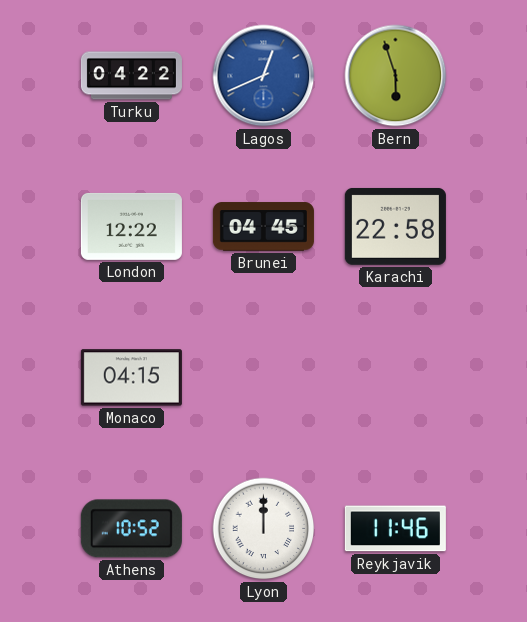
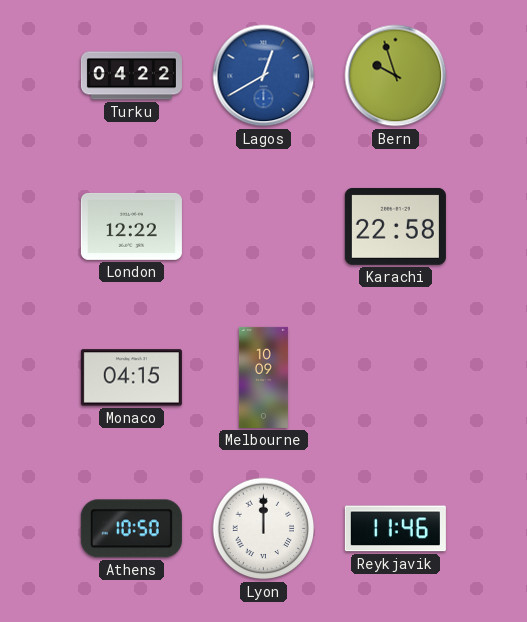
Lagos: 12:41 -> 12:40 (264, 76)
Bern: 5:57 -> 9:57 (396, 76)
Brunei: 04:45 -> none (263, 227)
Melbourne: none -> 10:09 (263, 377)
Athens: 10:52 -> 10:50 (131, 529)
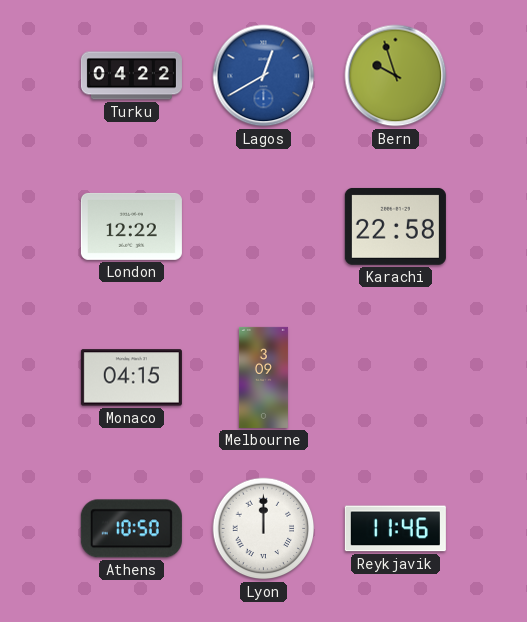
Melbourne: 10:09 -> 3:09 (263, 377)
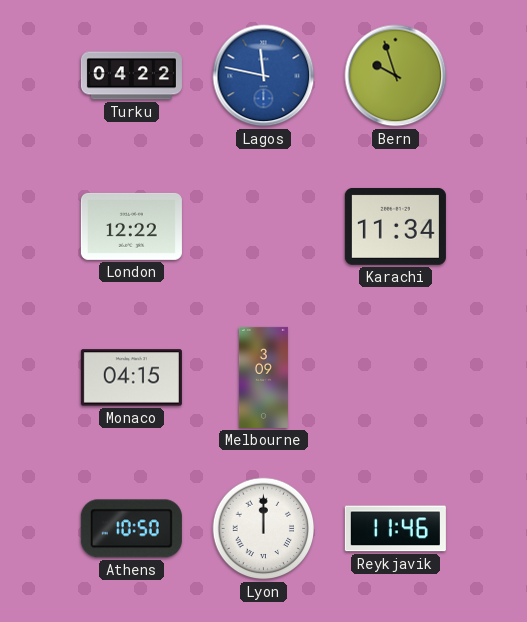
Lagos: 12:40 -> 11:47 (264, 76)
Karachi: 22:58 -> 11:34 (395, 226)
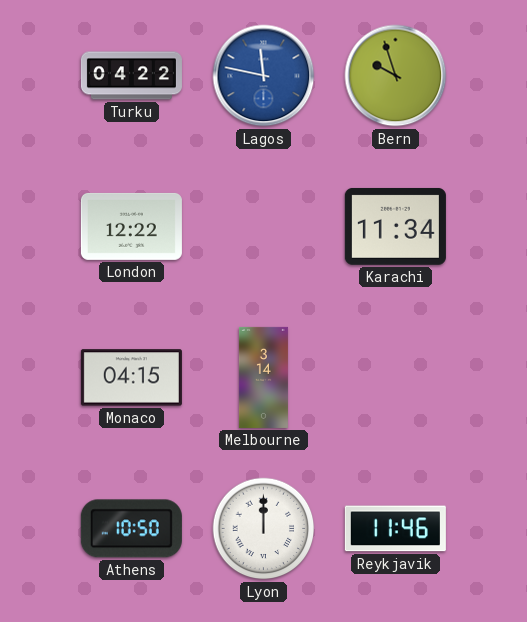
Melbourne: 3:09 -> 3:14 (263, 377)
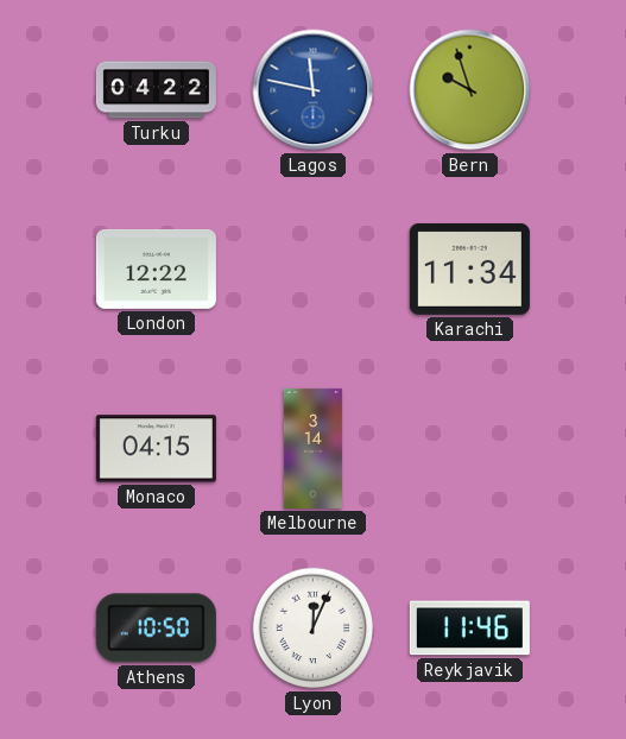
Lyon: 12:00 -> 12:04 (314, 629)
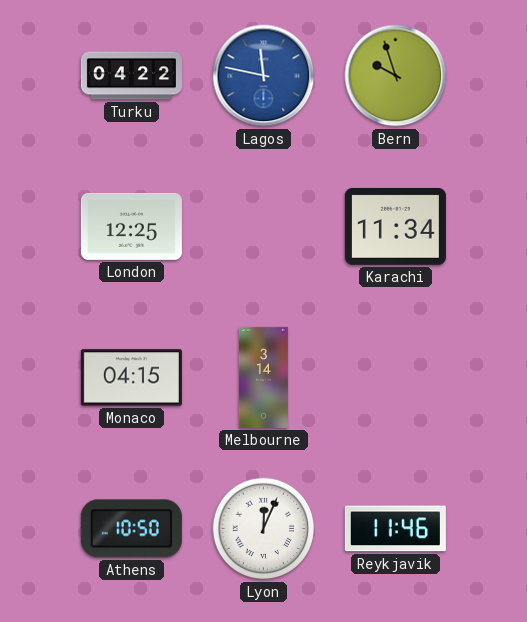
London: 12:22 -> 12:25 (131, 226)
